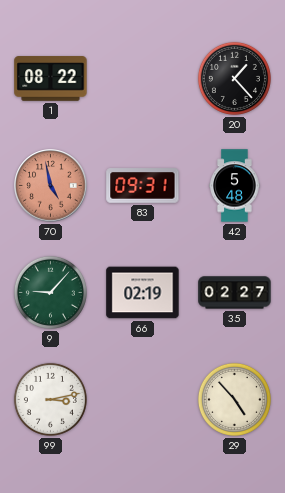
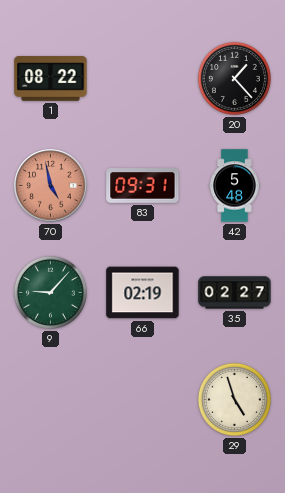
99: 3:13 -> none (50, 399)
29: 4:53 -> 4:57 (234, 399)
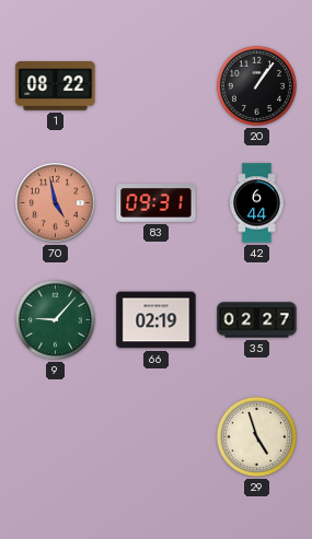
20: 1:23 -> 1:06 (256, 85)
42: 5:48 -> 6:44 (257, 203)
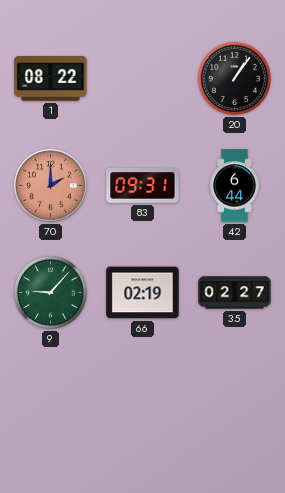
70: 4:58 -> 2:00 (51, 186)
29: 4:57 -> none (256, 436)
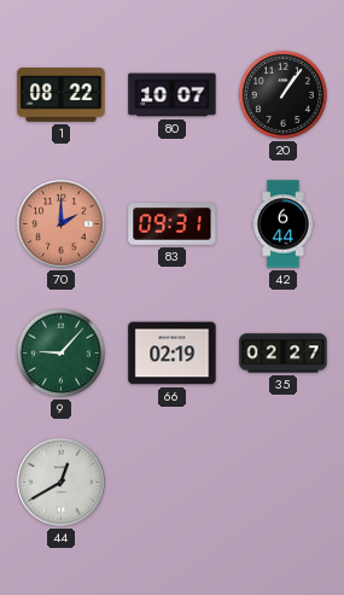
80: none -> 10:07 (173, 95)
44: none -> 12:40 (62, 483)
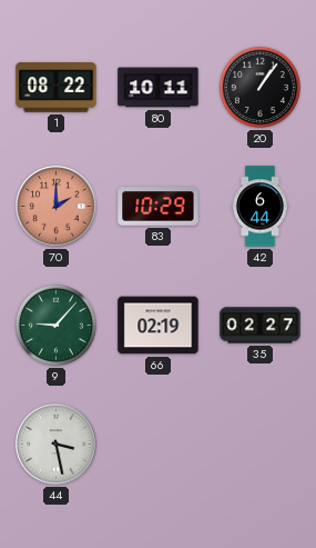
80: 10:07 -> 10:11 (159, 88)
83: 09:31 -> 10:29 (159, 207)
44: 12:40 -> 3:28 (57, 445)
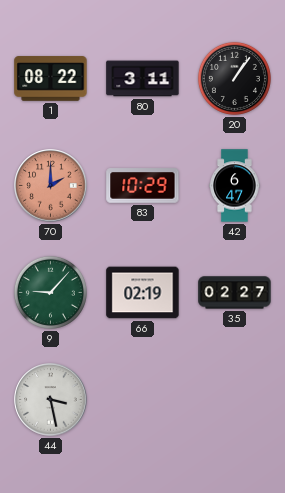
80: 10:11 -> 3:11 (143, 79)
42: 6:44 -> 6:47 (235, 186)
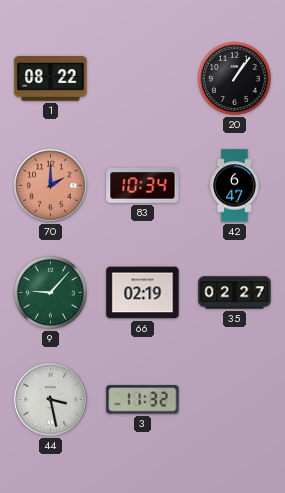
80: 3:11 -> none (143, 79)
83: 10:29 -> 10:34 (143, 186)
3: none -> 11:32 (143, 400)
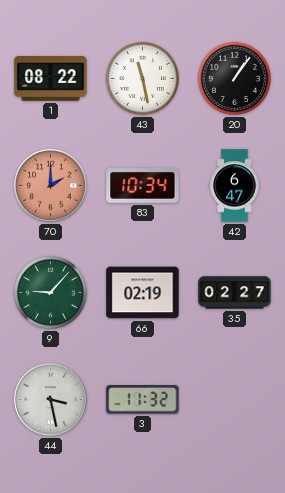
43: none -> 11:28 (142, 78)
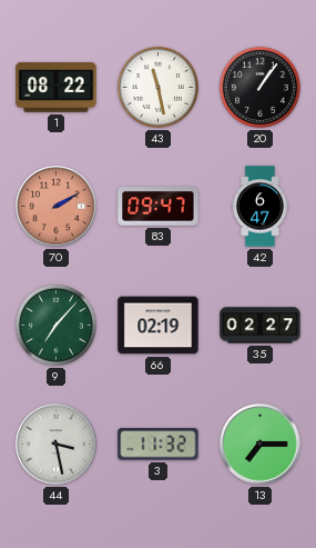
70: 2:00 -> 2:10 (57, 207)
83: 10:34 -> 09:47 (159, 207)
9: 9:07 -> 7:07 (55, 325)
13: none -> 7:15 (261, 445)
